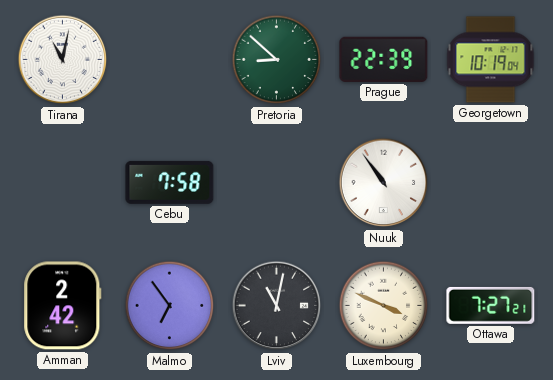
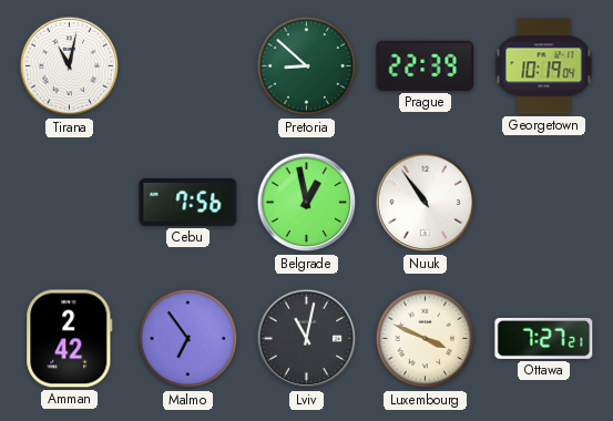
Cebu: 7:58 -> 7:56 (188, 202)
Belgrade: none -> 12:58 (307, 203)
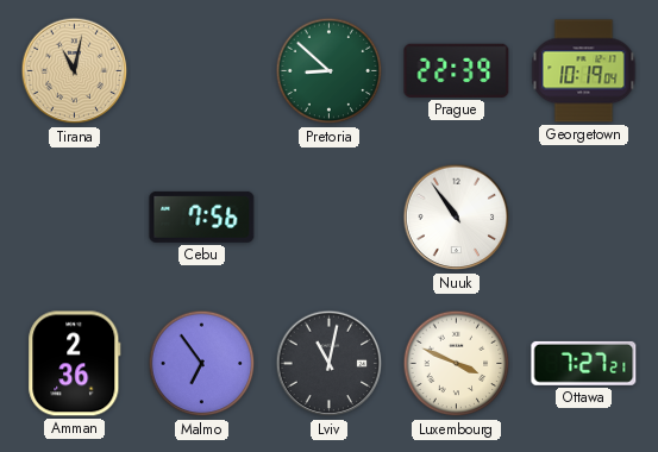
Tirana dial: white -> champagne (75, 71)
Belgrade: 12:58 -> none (307, 203)
Amman: 2:42 -> 2:36 (75, 364)
